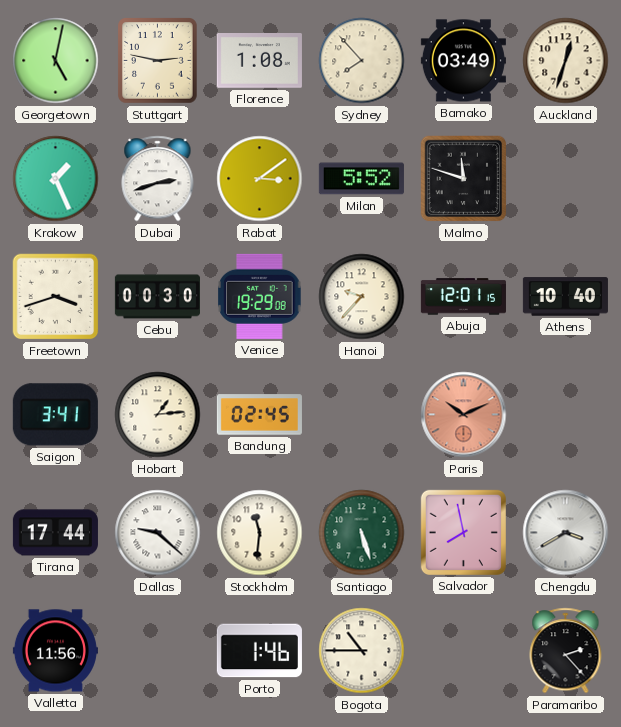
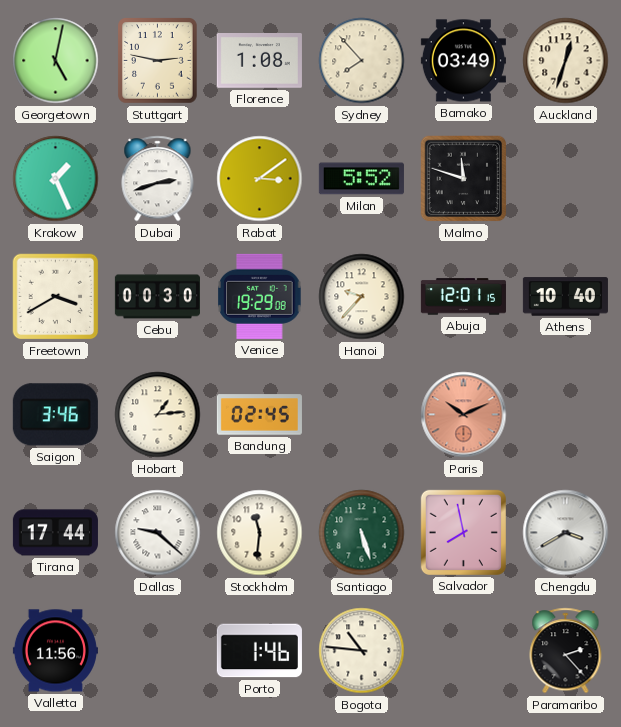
Freetown: 3:42 -> 3:40 (56, 297)
Saigon: 3:41 -> 3:46 (55, 415)
Bogota: 10:45 -> 10:46 (362, 651)
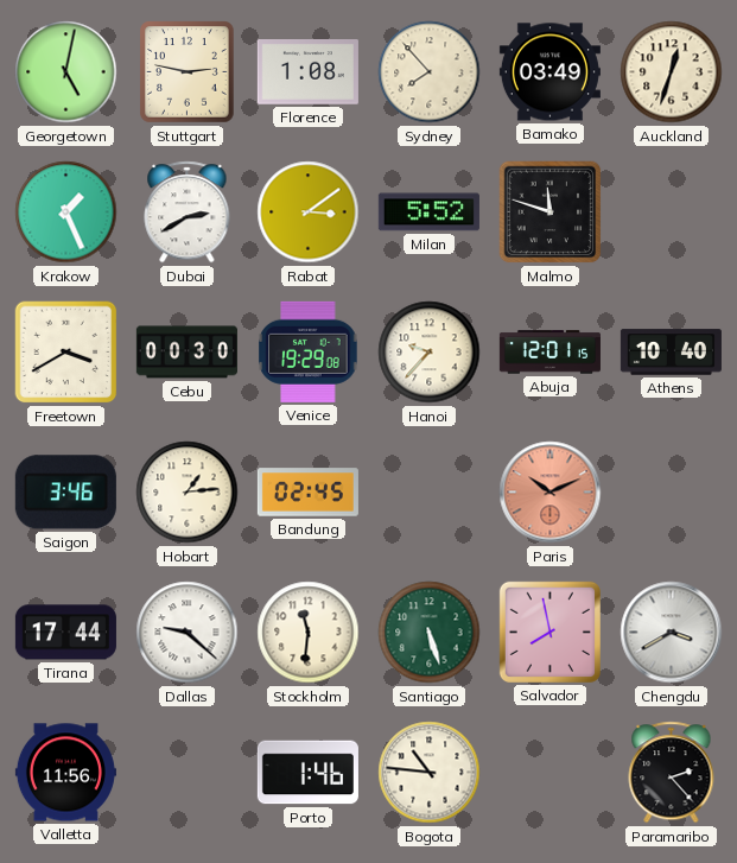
Dubai: 2:42 -> 2:40 (188, 212)
